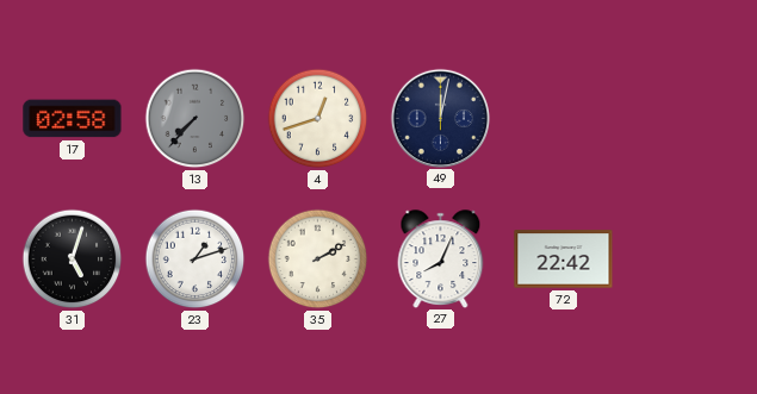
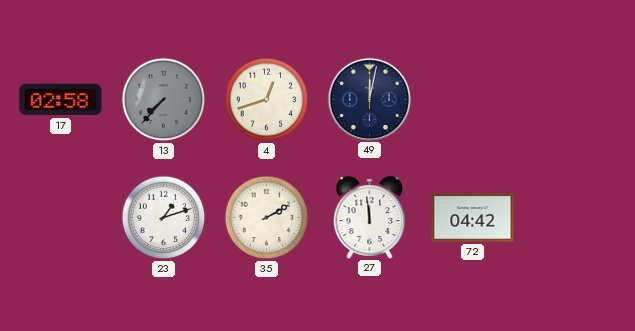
31: 5:03 -> none (73, 259)
27: 8:04 -> 11:59 (370, 217)
72: 22:42 -> 04:42 (473, 218)
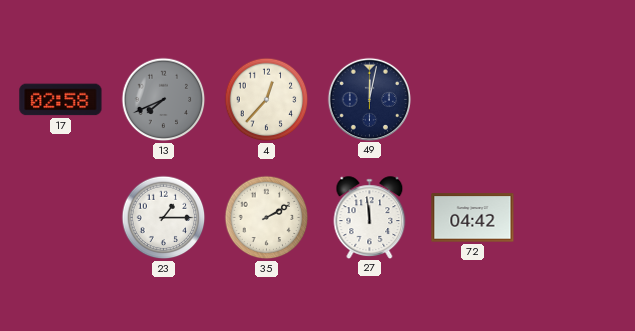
13: 7:37 -> 7:41 (164, 100)
4: 12:42 -> 12:37 (267, 100)
23: 1:12 -> 1:15 (164, 218)
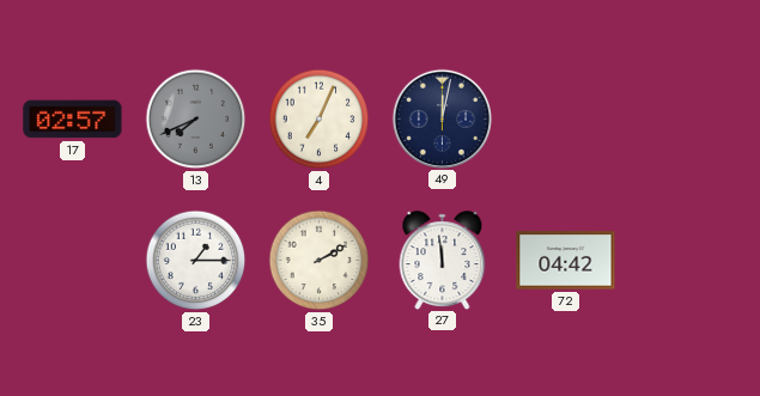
17: 02:58 -> 02:57 (73, 120)
4: 12:37 -> 7:04 (320, 120)
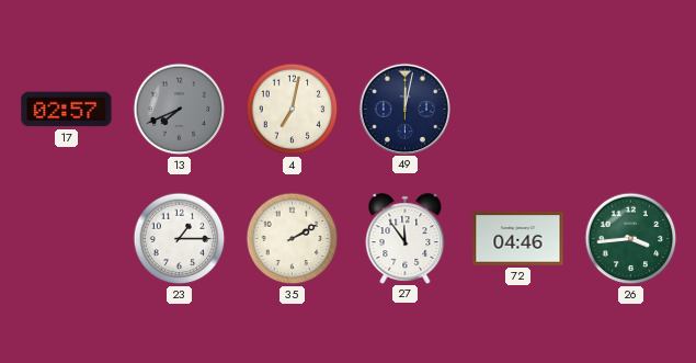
4: 7:04 -> 7:02 (293, 110)
27: 11:59 -> 11:54 (406, 238)
72: 04:42 -> 04:46 (518, 239)
26: none -> 3:44 (631, 239)
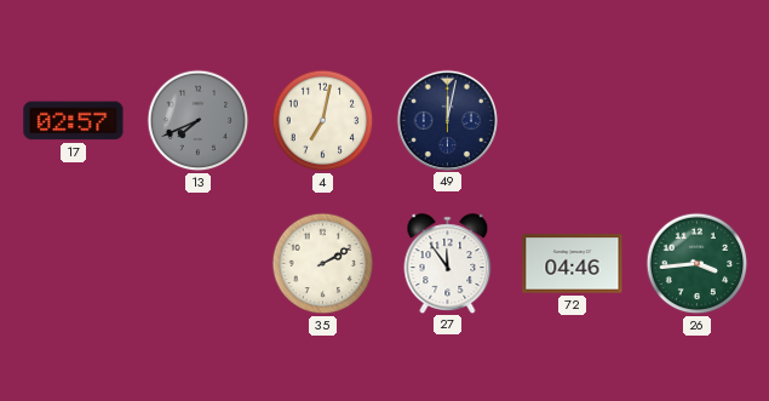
23: 1:15 -> none (180, 239)
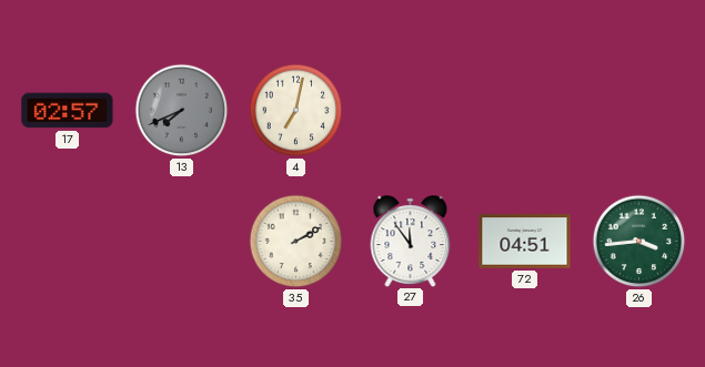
49: 12:02 -> none (447, 120)
72: 04:46 -> 04:51 (525, 242)
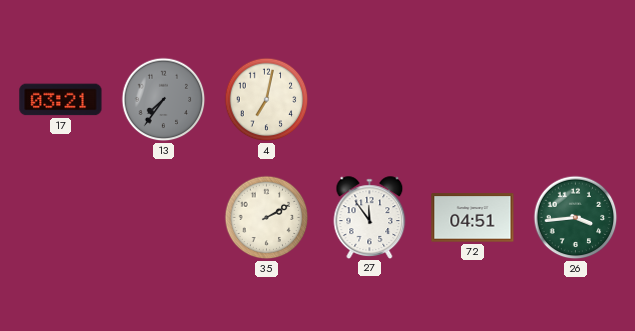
17: 02:57 -> 03:21 (61, 100)
13: 7:41 -> 7:36 (164, 100)
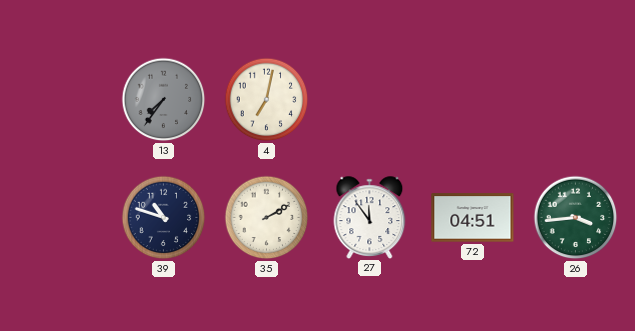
17: 03:21 -> none (61, 100)
39: none -> 10:48 (164, 218)
